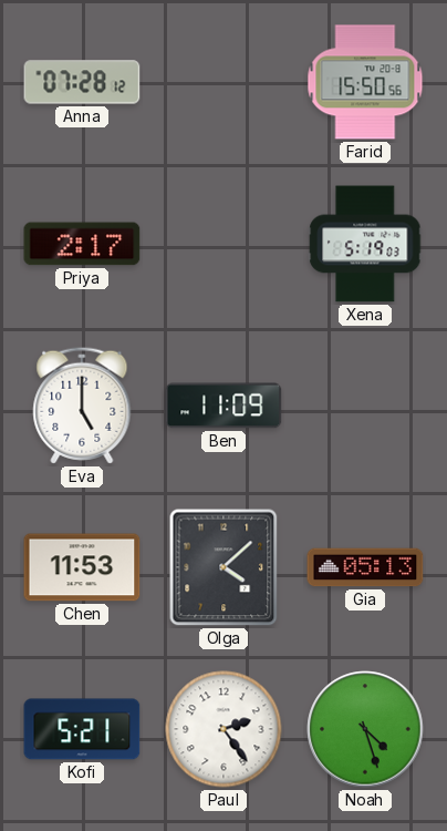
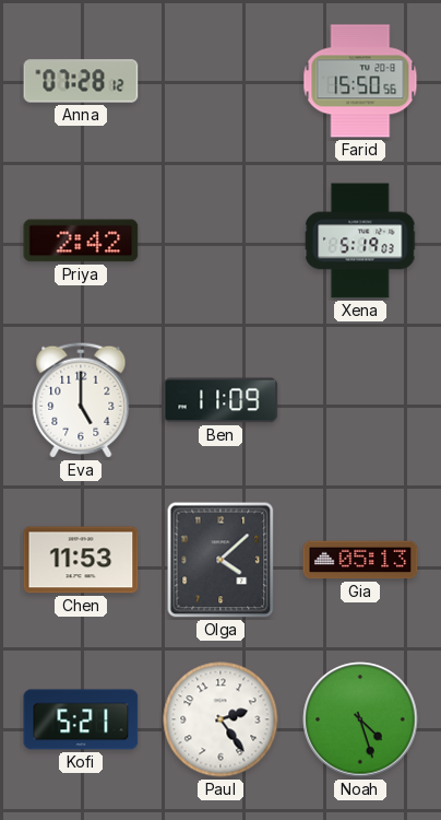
Priya: 2:17 -> 2:42 (81, 241)
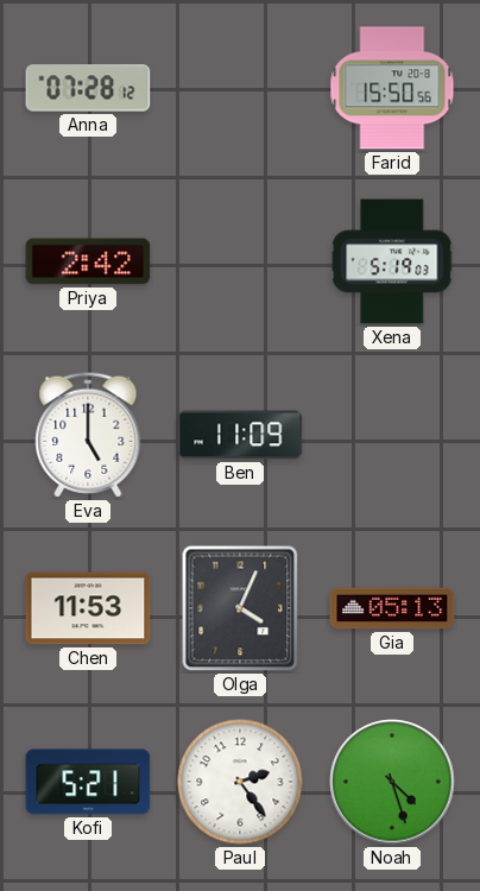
Olga: 4:08 -> 4:04 (240, 608)
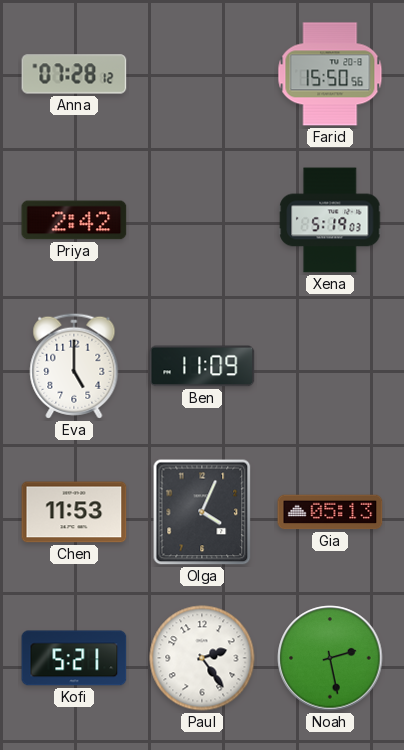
Noah: 4:27 -> 2:28 (330, 658)
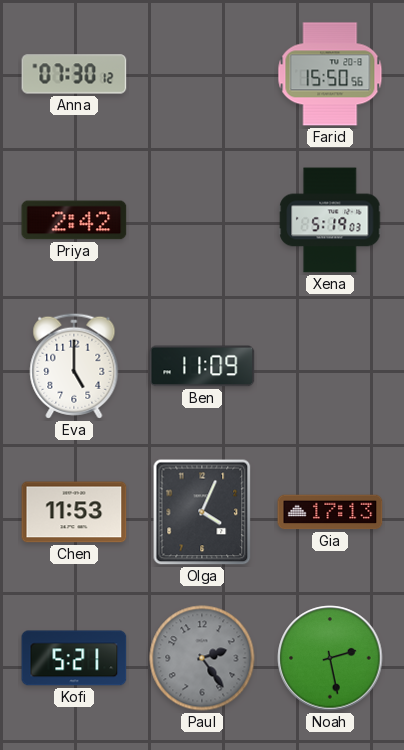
Anna: 07:28 -> 07:30 (74, 74)
Gia: 05:13 -> 17:13 (330, 512)
Paul dial: white -> grey (202, 658)
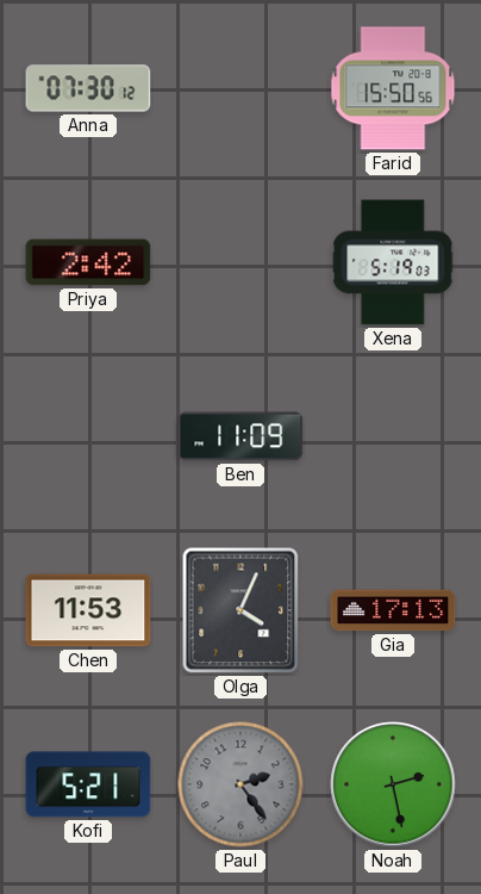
Eva: 5:00 -> none (74, 366)
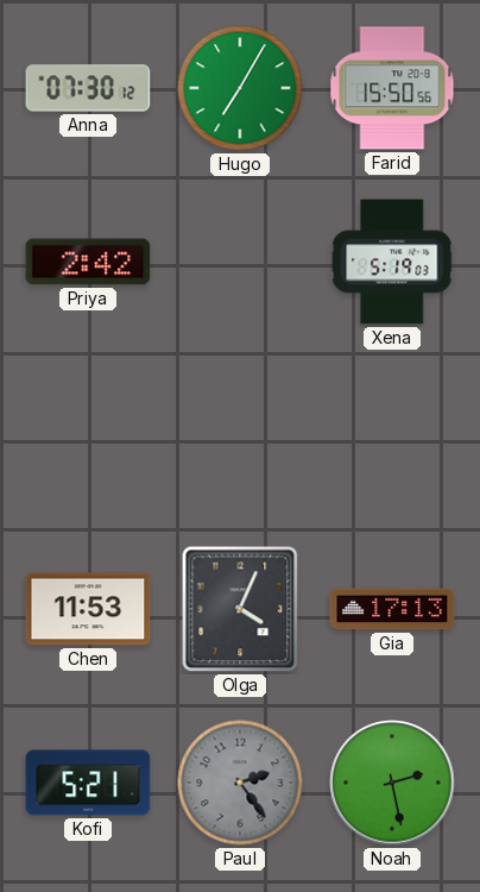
Hugo: none -> 7:05 (240, 88)
Ben: 11:09 -> none (240, 436)
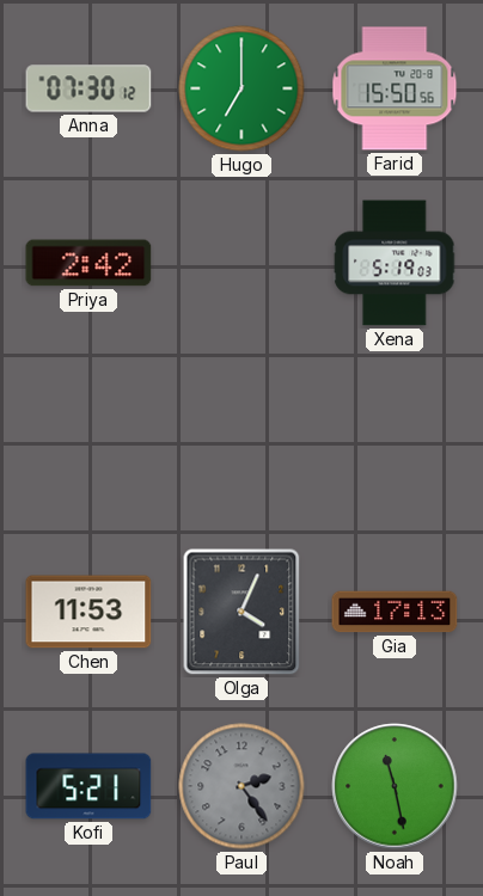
Hugo: 7:05 -> 7:00 (241, 88)
Noah: 2:28 -> 11:28 (395, 786)
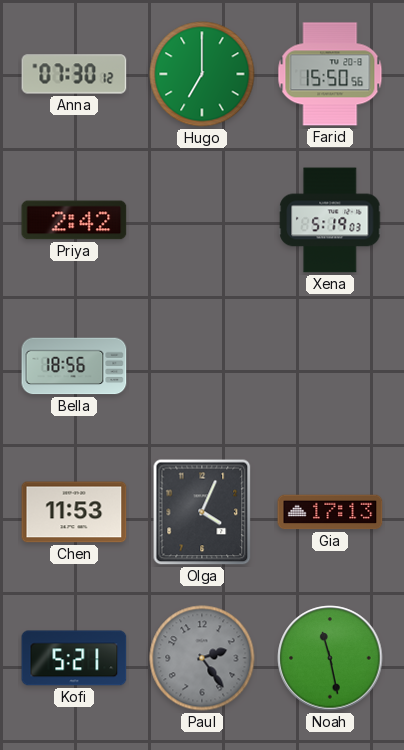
Bella: none -> 18:56 (74, 366)
